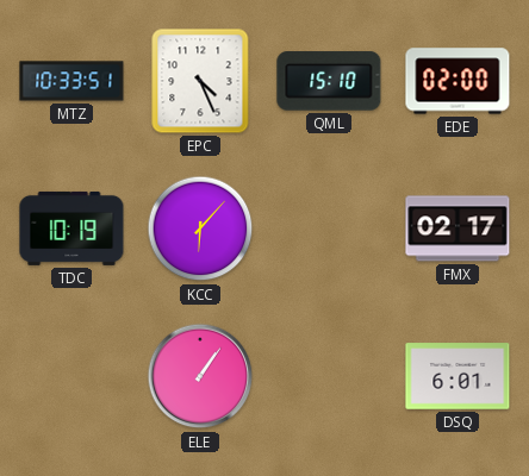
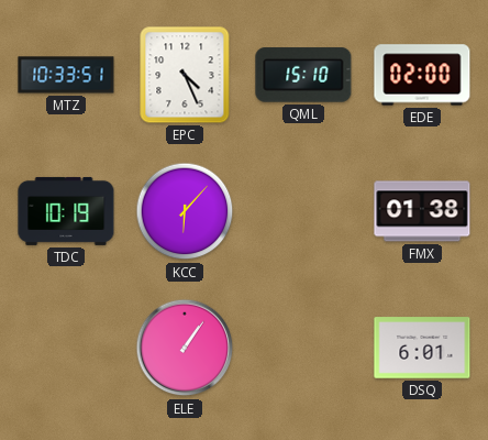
FMX: 02:17 -> 01:38 (422, 211)
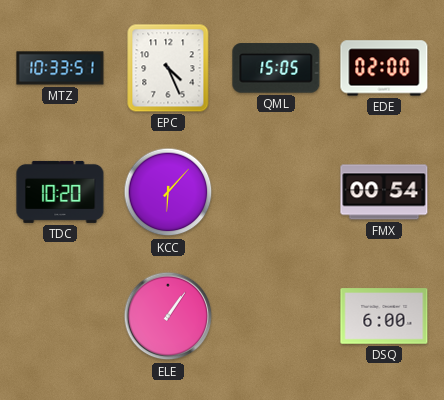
QML: 15:10 -> 15:05 (276, 68)
TDC: 10:19 -> 10:20 (60, 192)
FMX: 01:38 -> 00:54 (384, 192)
DSQ: 6:01 -> 6:00 (384, 316)
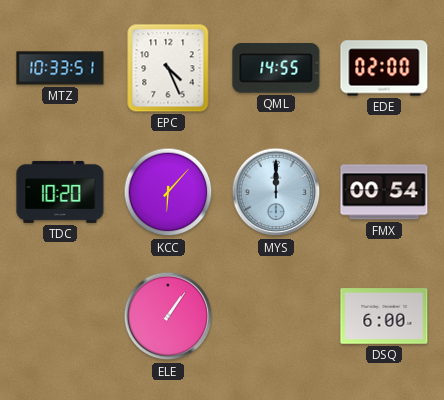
QML: 15:05 -> 14:55 (276, 68)
MYS: none -> 12:00 (276, 192)
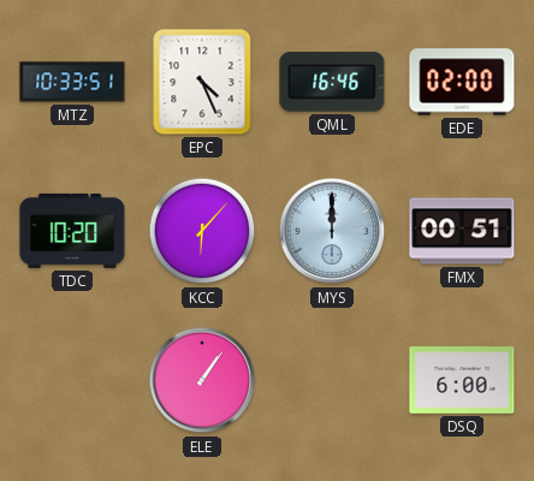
QML: 14:55 -> 16:46 (332, 82)
FMX: 00:54 -> 00:51 (462, 231)
